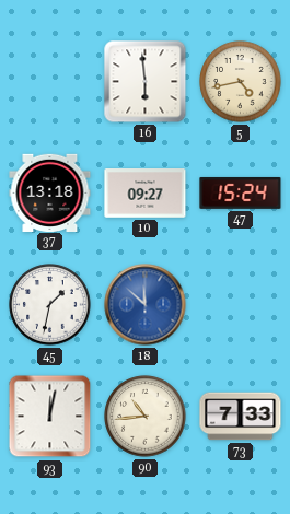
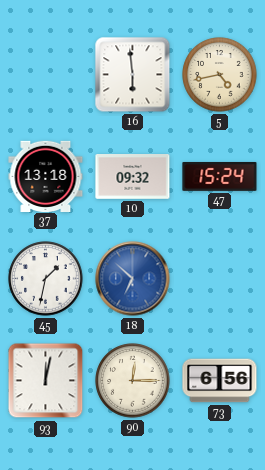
10: 09:27 -> 09:32 (133, 177)
18: 11:52 -> 6:52 (133, 279)
90: 10:44 -> 12:15 (133, 381)
73: 7:33 -> 6:56 (220, 381)
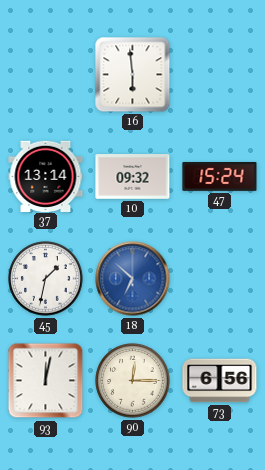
5: 4:43 -> none (220, 75)
37: 13:18 -> 13:14 (46, 176)
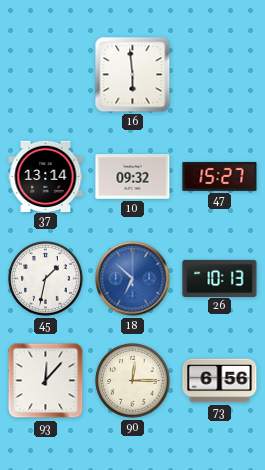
47: 15:24 -> 15:27 (220, 176)
26: none -> 10:13 (220, 278)
93: 12:02 -> 12:07 (46, 381)
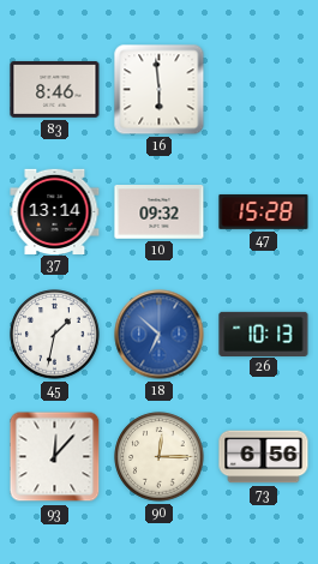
83: none -> 8:46 (55, 89)
47: 15:27 -> 15:28 (264, 211)
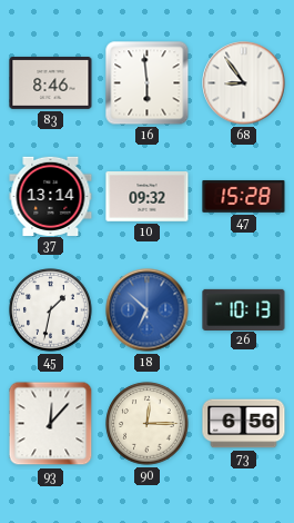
68: none -> 8:54 (244, 83)
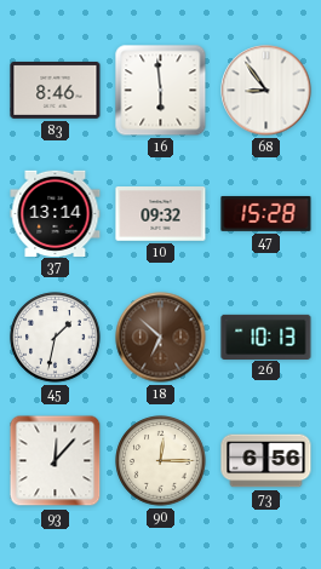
18 dial: blue -> brown (161, 338)
